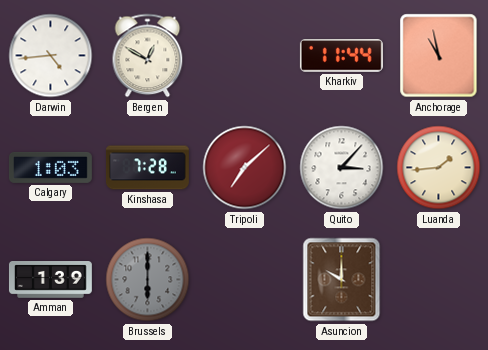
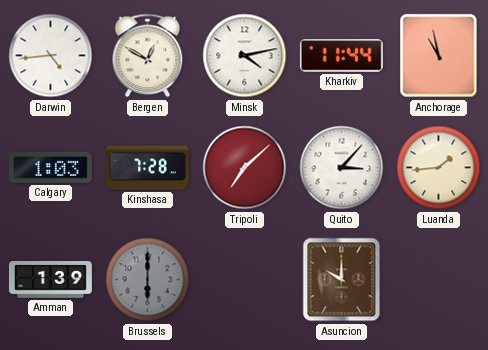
Minsk: none -> 4:13 (245, 56)
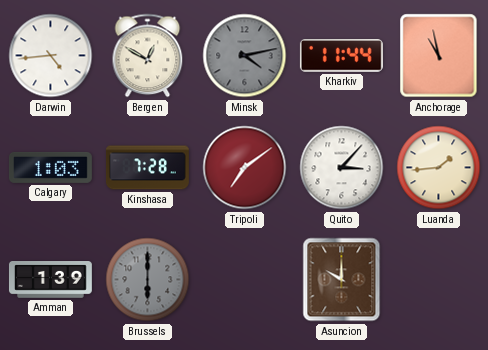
Minsk dial: white -> grey (245, 56)
Tripoli: 7:08 -> 7:09 (245, 168)
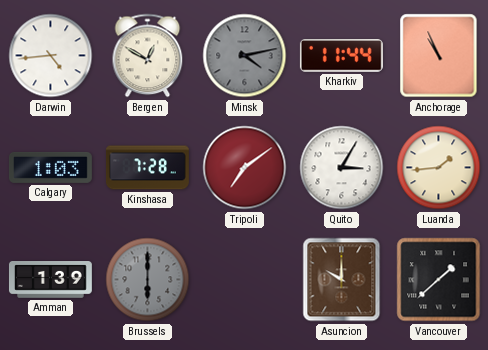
Anchorage: 10:58 -> 10:56 (439, 56)
Quito: 3:07 -> 3:05 (342, 168)
Vancouver: none -> 1:38 (439, 280)
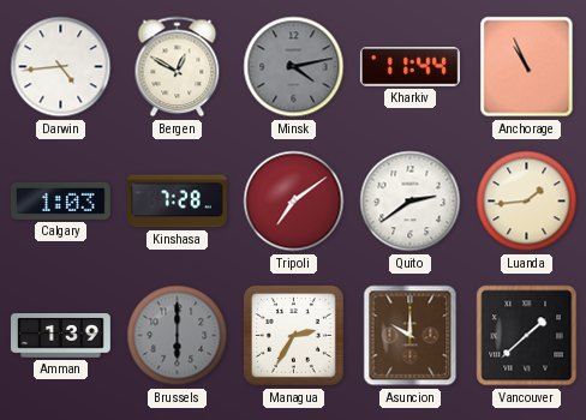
Quito: 3:05 -> 2:39 (411, 202)
Managua: none -> 2:35 (293, 335)
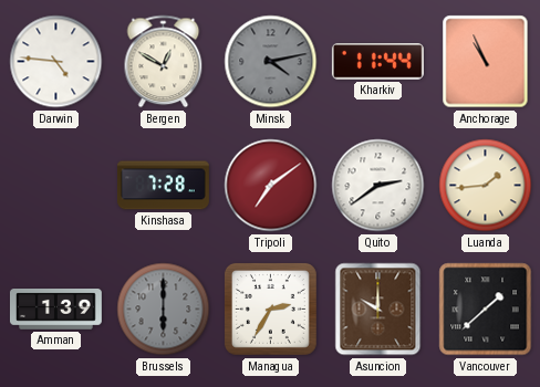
Darwin: 4:44 -> 4:46 (56, 62)
Calgary: 1:03 -> none (60, 200)
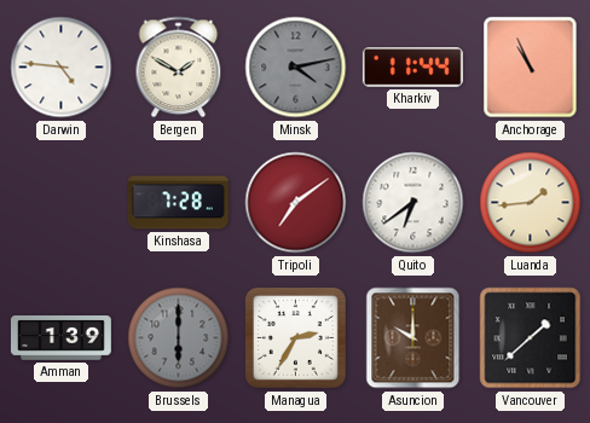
Bergen: 12:50 -> 1:50 (179, 68)
Quito: 2:39 -> 6:39 (413, 203)
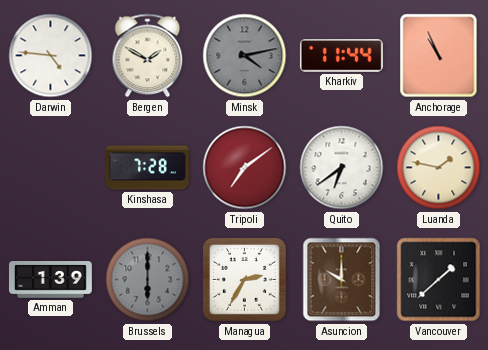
Luanda: 1:44 -> 1:47 (439, 168)
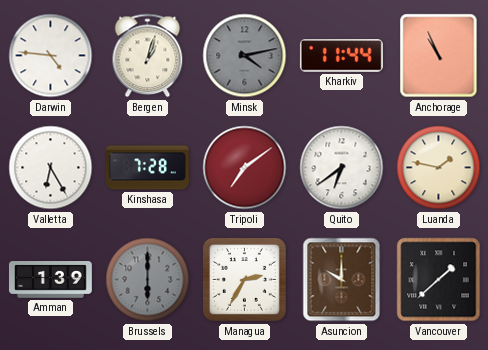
Bergen: 1:50 -> 1:03 (148, 56)
Valletta: none -> 6:25 (51, 168)
